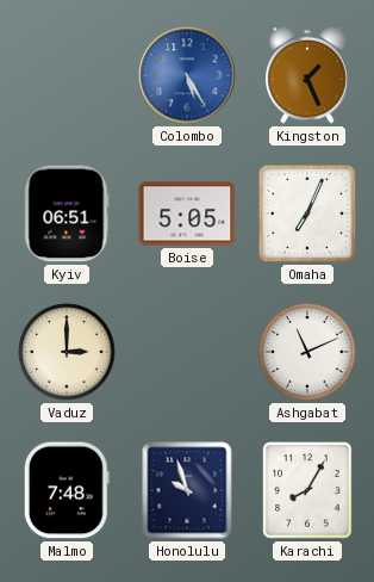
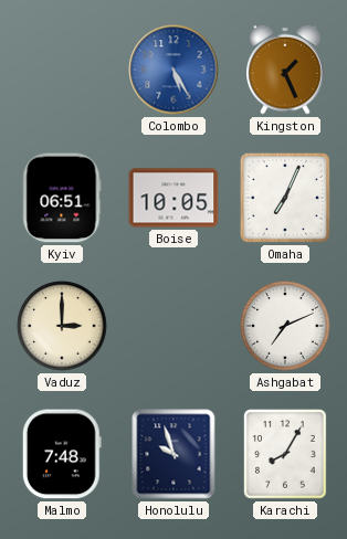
Boise: 5:05 -> 10:05 (173, 198)
Ashgabat: 11:11 -> 7:11 (285, 326)
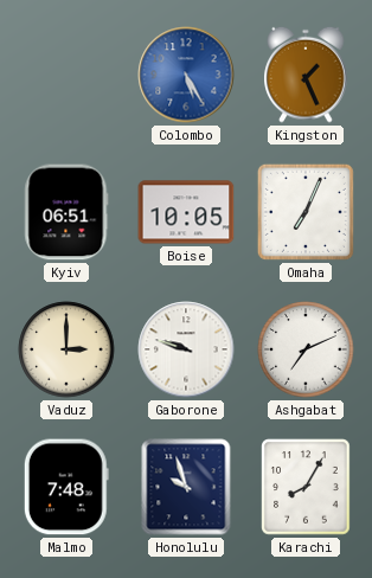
Gaborone: none -> 9:48 (186, 349)
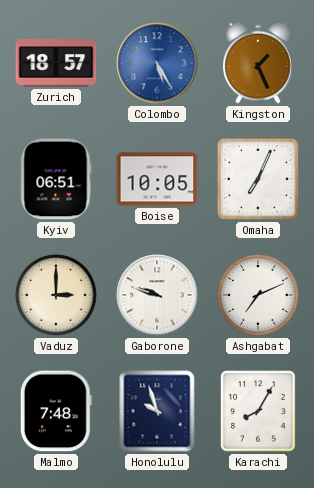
Zurich: none -> 18:57 (56, 63)
